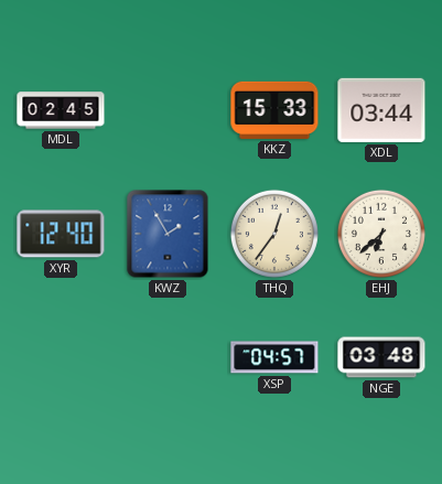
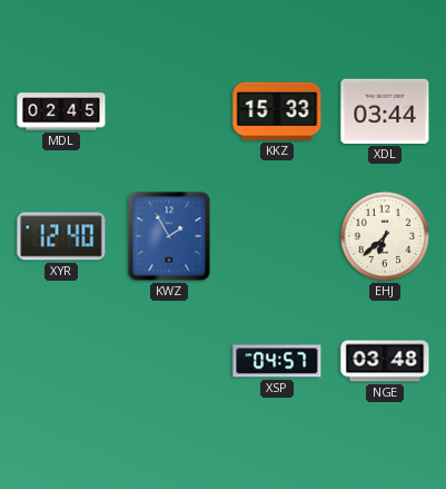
THQ: 12:36 -> none (274, 234)
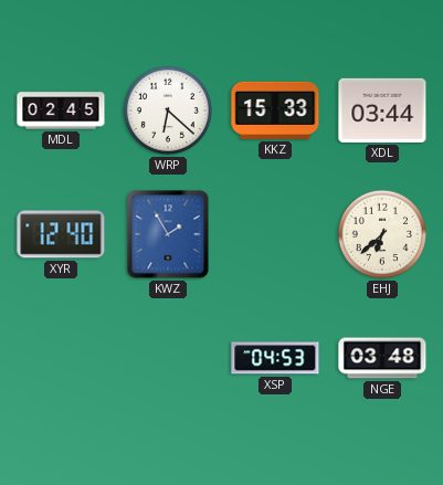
WRP: none -> 6:22 (168, 110)
XSP: 04:57 -> 04:53 (275, 358)
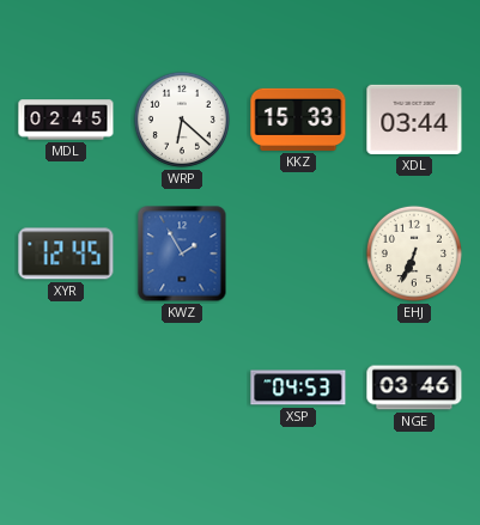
XYR: 12:40 -> 12:45 (66, 254)
EHJ: 6:38 -> 6:34 (414, 254)
NGE: 03:48 -> 03:46 (414, 387)
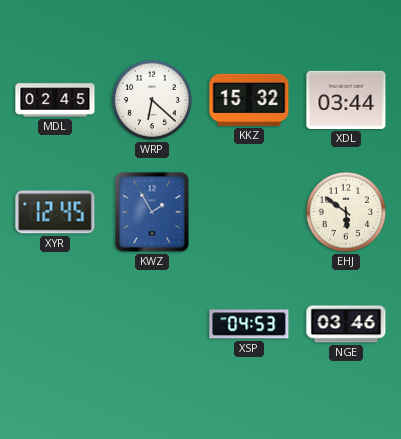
KKZ: 15:33 -> 15:32 (249, 100)
EHJ: 6:34 -> 5:51 (346, 212)
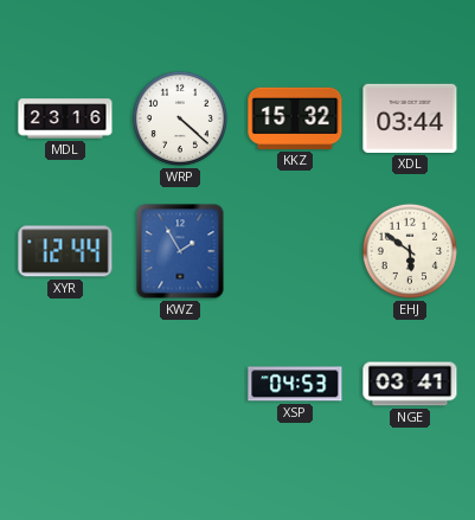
MDL: 02:45 -> 23:16 (65, 118)
WRP: 6:22 -> 4:22 (180, 118)
XYR: 12:45 -> 12:44 (65, 251)
NGE: 03:46 -> 03:41 (410, 384)
